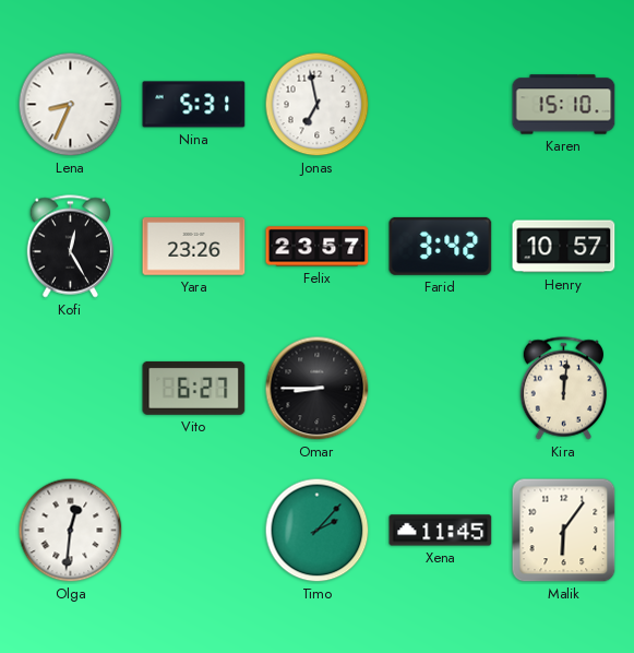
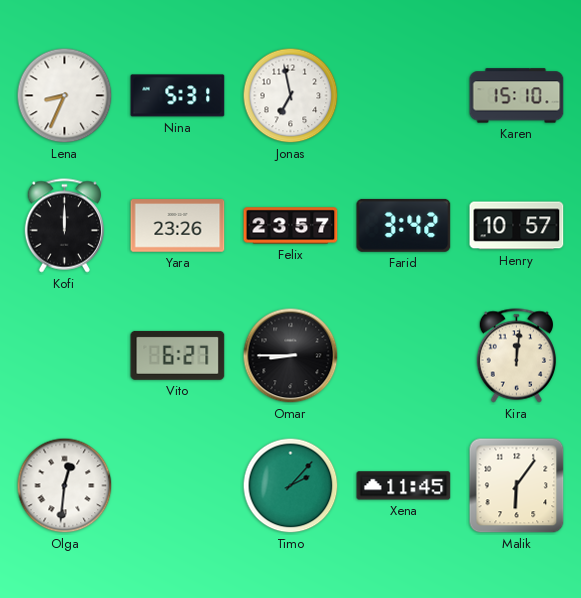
Kofi: 12:25 -> 12:00 (64, 226)
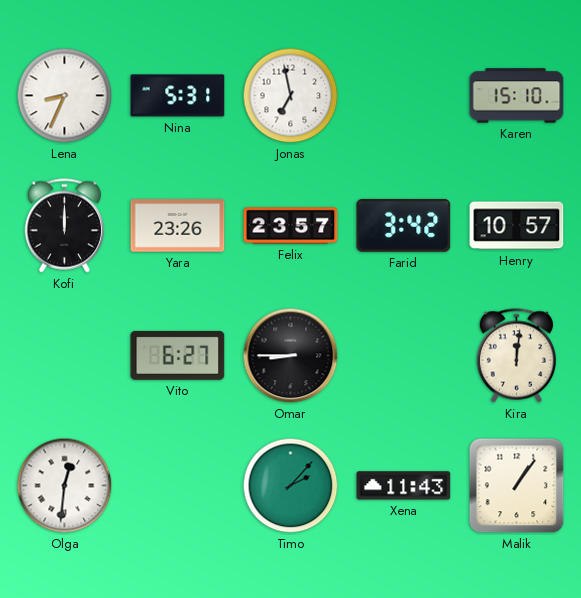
Xena: 11:45 -> 11:43 (404, 486)
Malik: 6:06 -> 1:06 (517, 486)
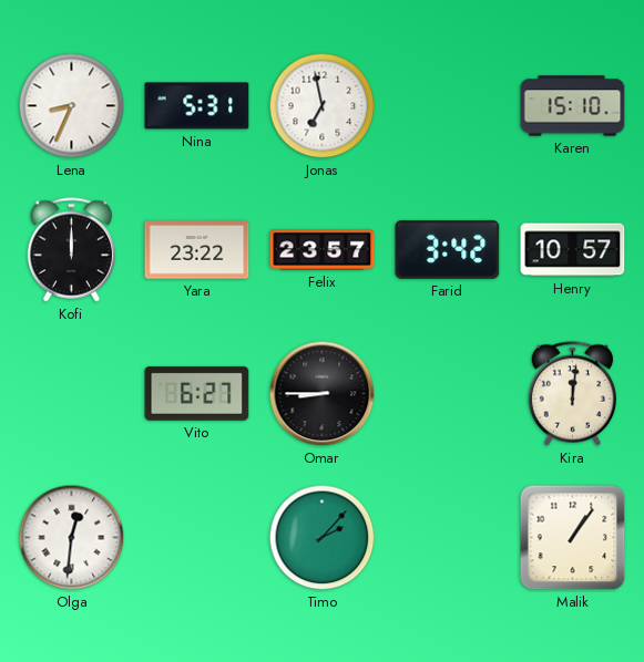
Yara: 23:26 -> 23:22 (197, 250)
Xena: 11:43 -> none (404, 486)
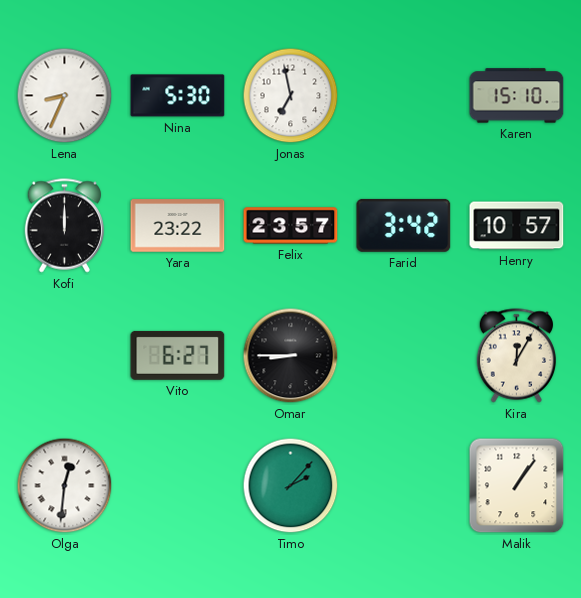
Nina: 5:31 -> 5:30 (178, 96)
Kira: 12:01 -> 12:05 (516, 356)
